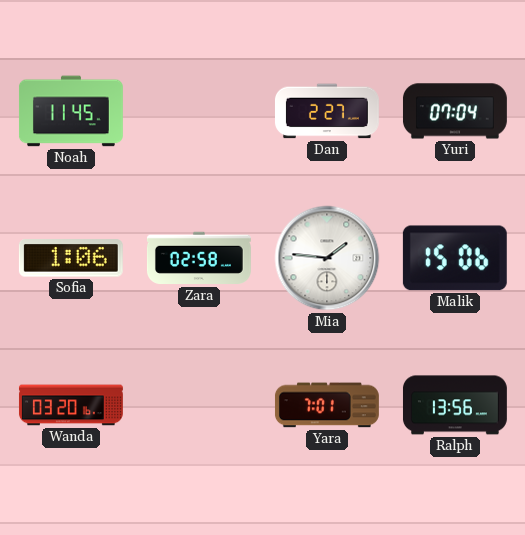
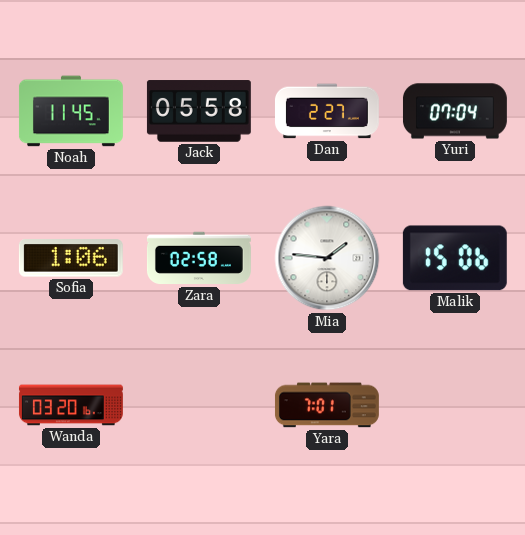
Jack: none -> 05:58 (199, 111)
Ralph: 13:56 -> none (455, 405)
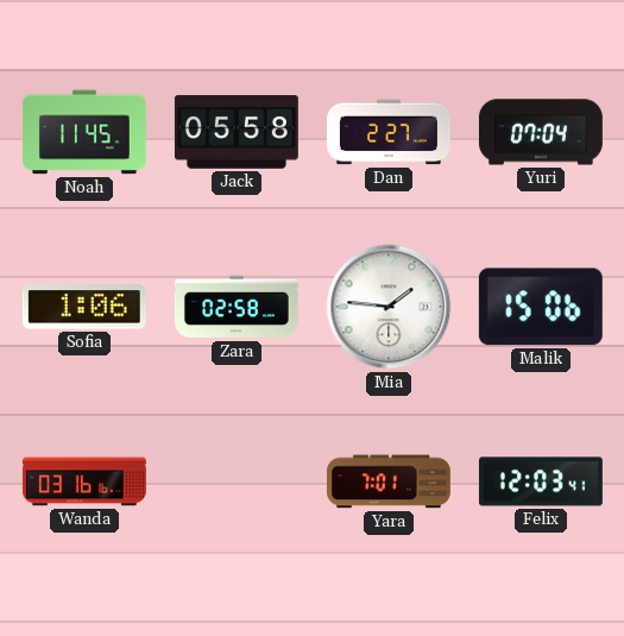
Wanda: 03:20 -> 03:16 (84, 481)
Felix: none -> 12:03 (541, 481)
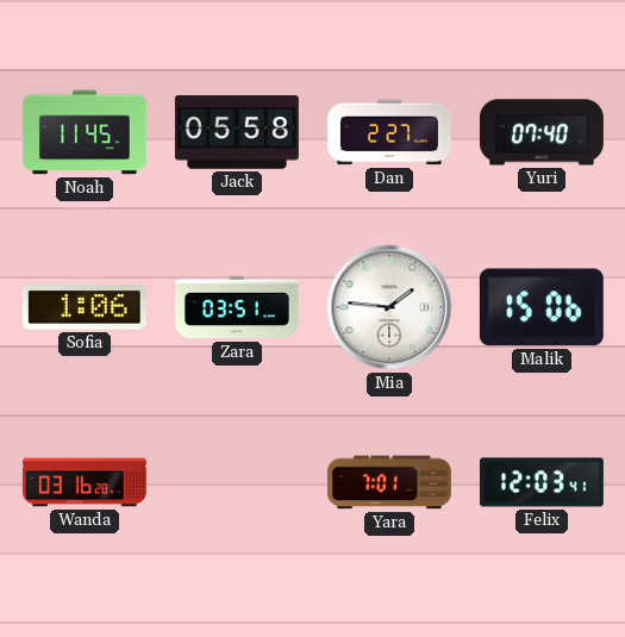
Yuri: 07:04 -> 07:40 (542, 132)
Zara: 02:58 -> 03:51 (237, 307)
Wanda: 03:16:16 -> 03:16:28 (85, 482)
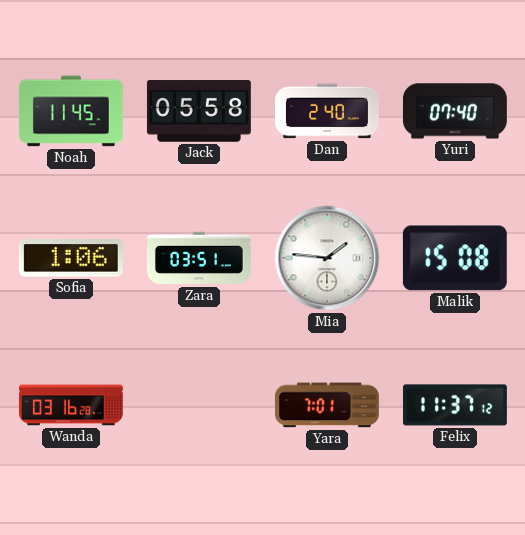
Dan: 2:27 -> 2:40 (327, 111)
Malik: 15:06 -> 15:08 (455, 258)
Felix: 12:03 -> 11:37 (455, 405)
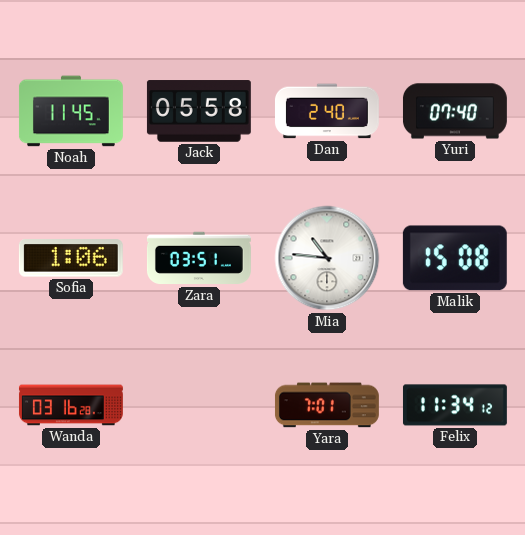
Mia: 1:46 -> 10:46 (327, 258)
Felix: 11:37 -> 11:34 (455, 405)
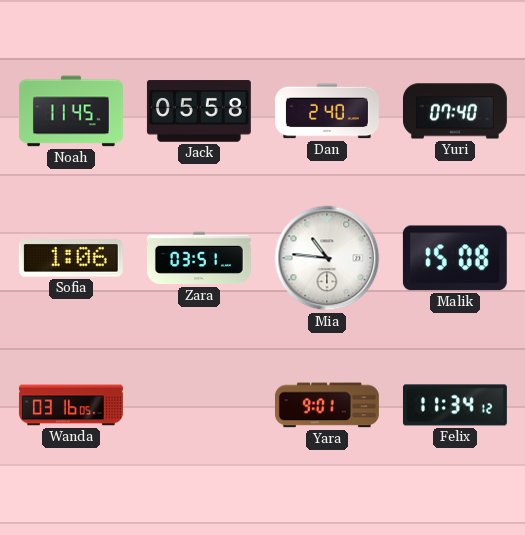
Wanda: 03:16:28 -> 03:16:05 (71, 405)
Yara: 7:01 -> 9:01 (327, 405)
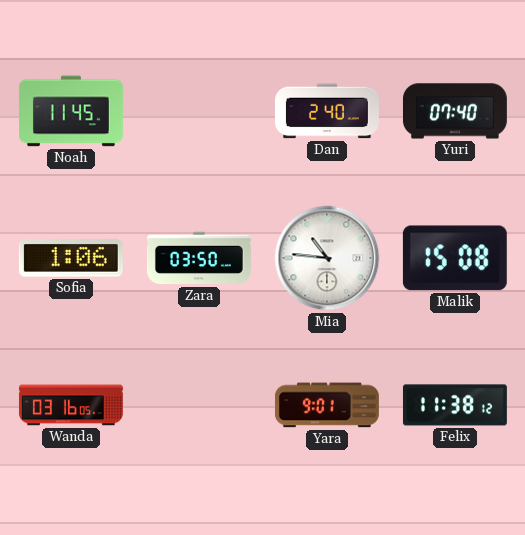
Jack: 05:58 -> none (199, 111)
Zara: 03:51 -> 03:50 (199, 258)
Felix: 11:34 -> 11:38 (455, 405)
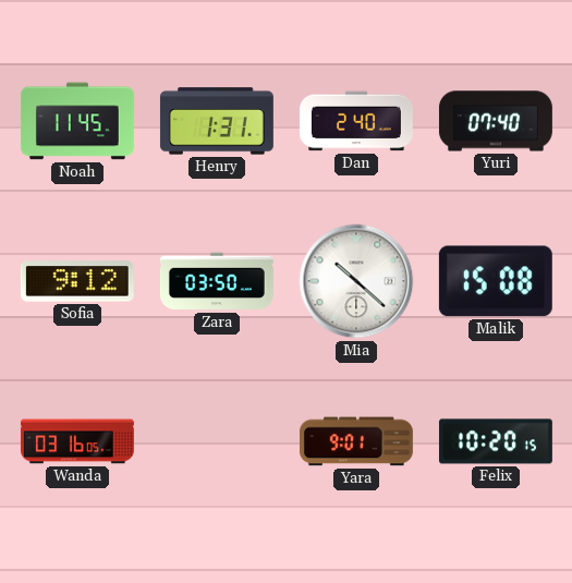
Henry: none -> 1:31 (217, 121)
Sofia: 1:06 -> 9:12 (77, 281)
Mia: 10:46 -> 10:22 (356, 281)
Felix: 11:38 -> 10:20 (496, 441)
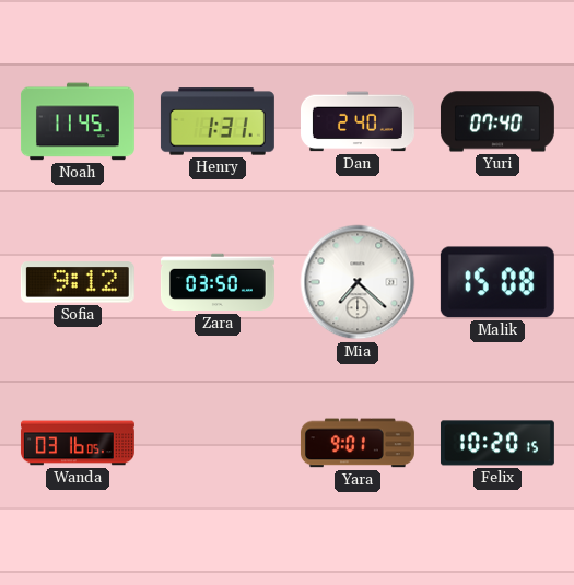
Mia: 10:22 -> 7:22 (358, 282)
